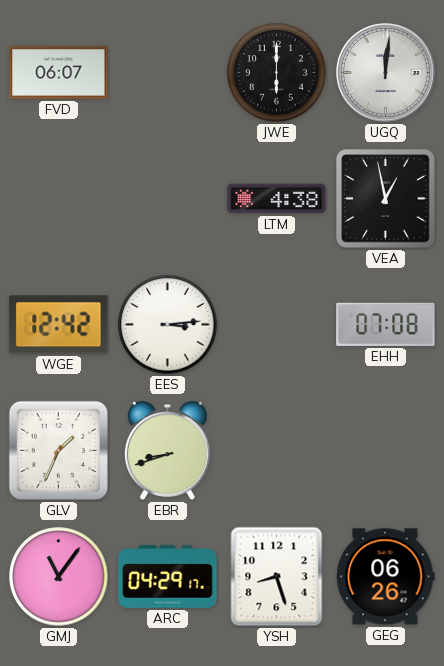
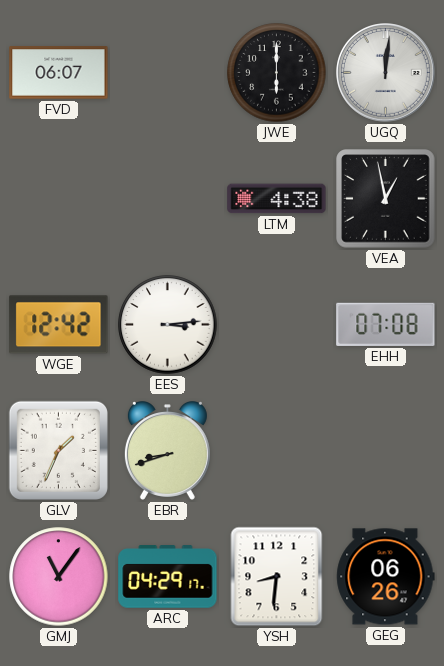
YSH: 8:27 -> 8:31 (277, 577)
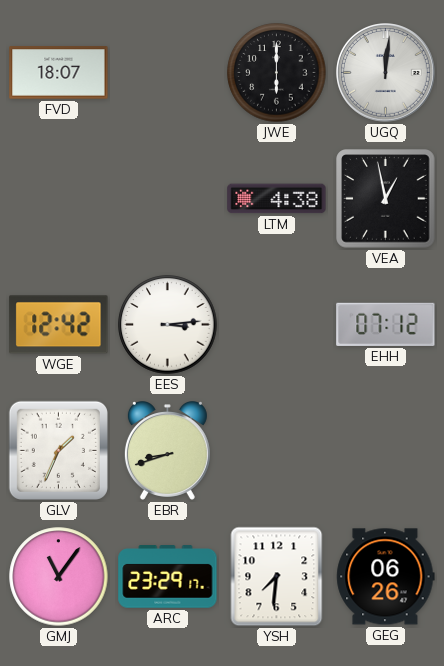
FVD: 06:07 -> 18:07 (59, 73)
EHH: 07:08 -> 07:12 (386, 324)
ARC: 04:29 -> 23:29 (168, 577)
YSH: 8:31 -> 7:31 (277, 577)
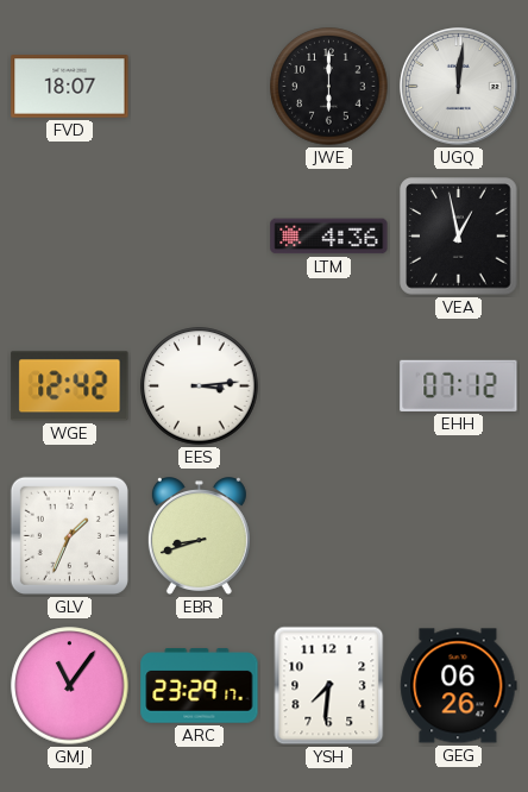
LTM: 4:38 -> 4:36 (329, 237)
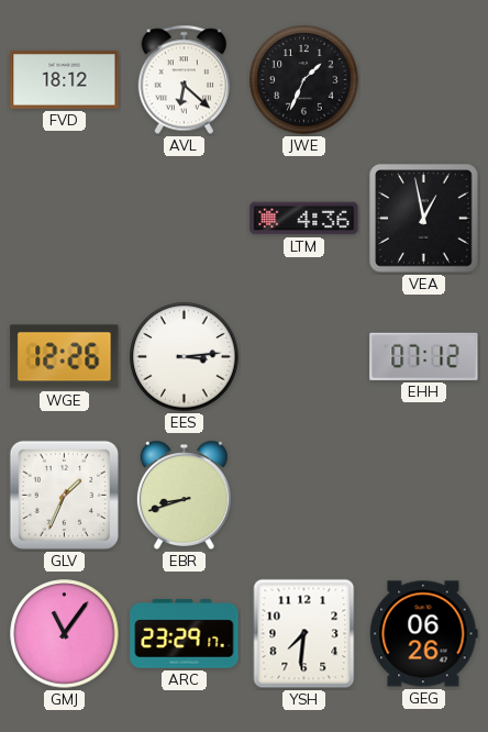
FVD: 18:07 -> 18:12 (65, 80)
AVL: none -> 6:22 (184, 80)
JWE: 6:00 -> 1:34 (304, 80)
UGQ: 12:01 -> none (459, 87)
WGE: 12:42 -> 12:26 (65, 357)
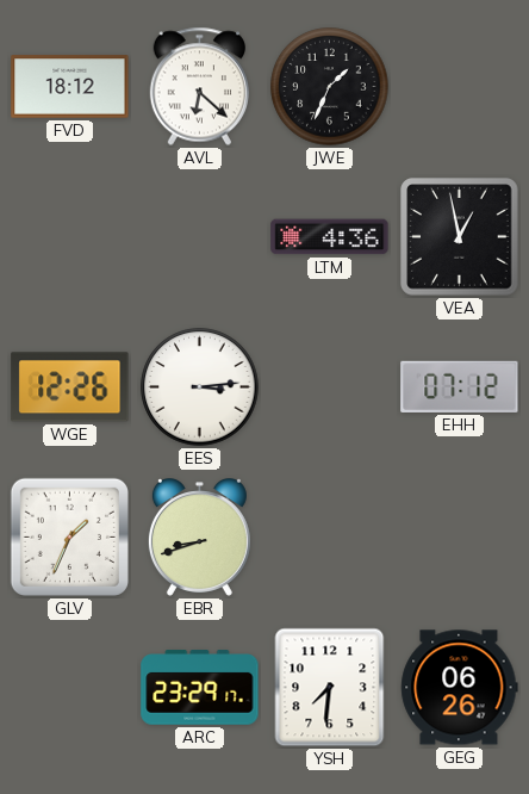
GMJ: 11:06 -> none (65, 634)
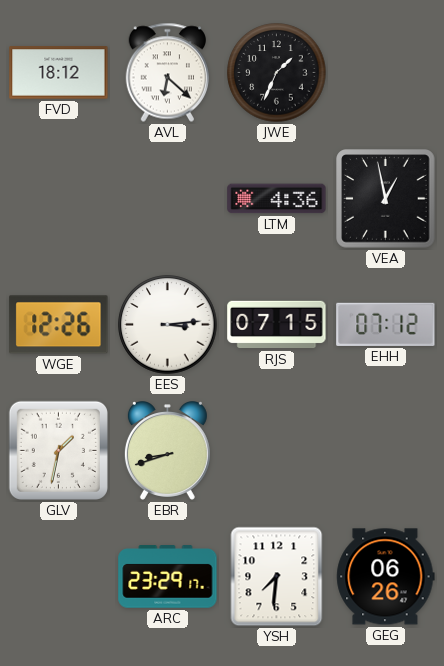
RJS: none -> 07:15 (277, 325)
GLV: 1:34 -> 1:32 (58, 450)
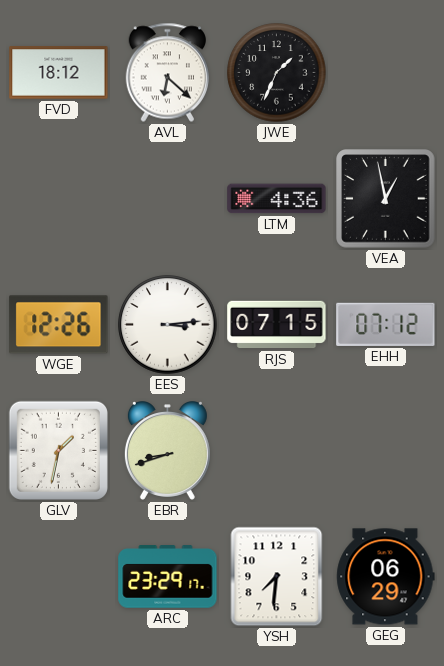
GEG: 06:26 -> 06:29 (386, 577)
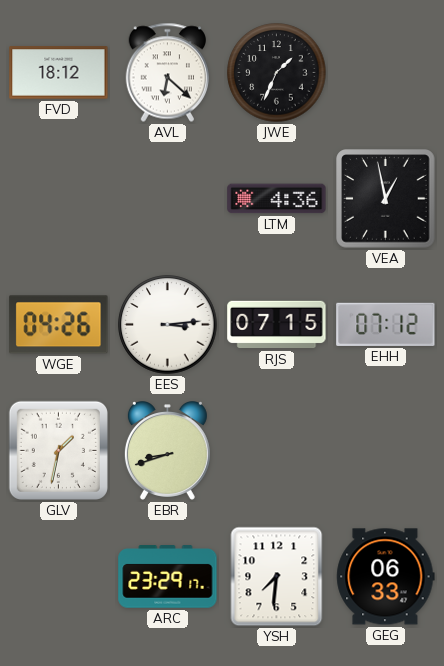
WGE: 12:26 -> 04:26 (59, 325)
GEG: 06:29 -> 06:33 (386, 577)
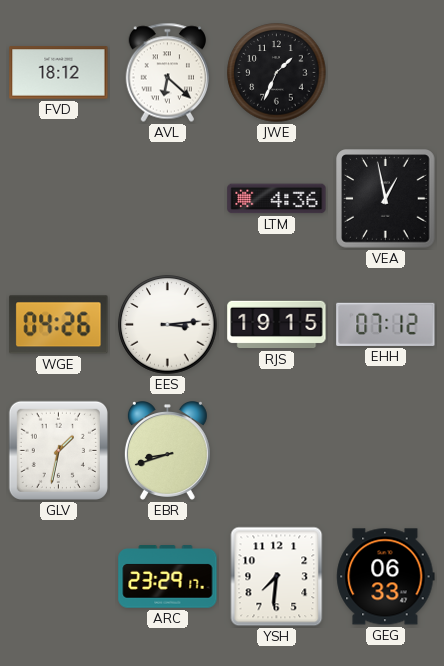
RJS: 07:15 -> 19:15 (277, 325)
